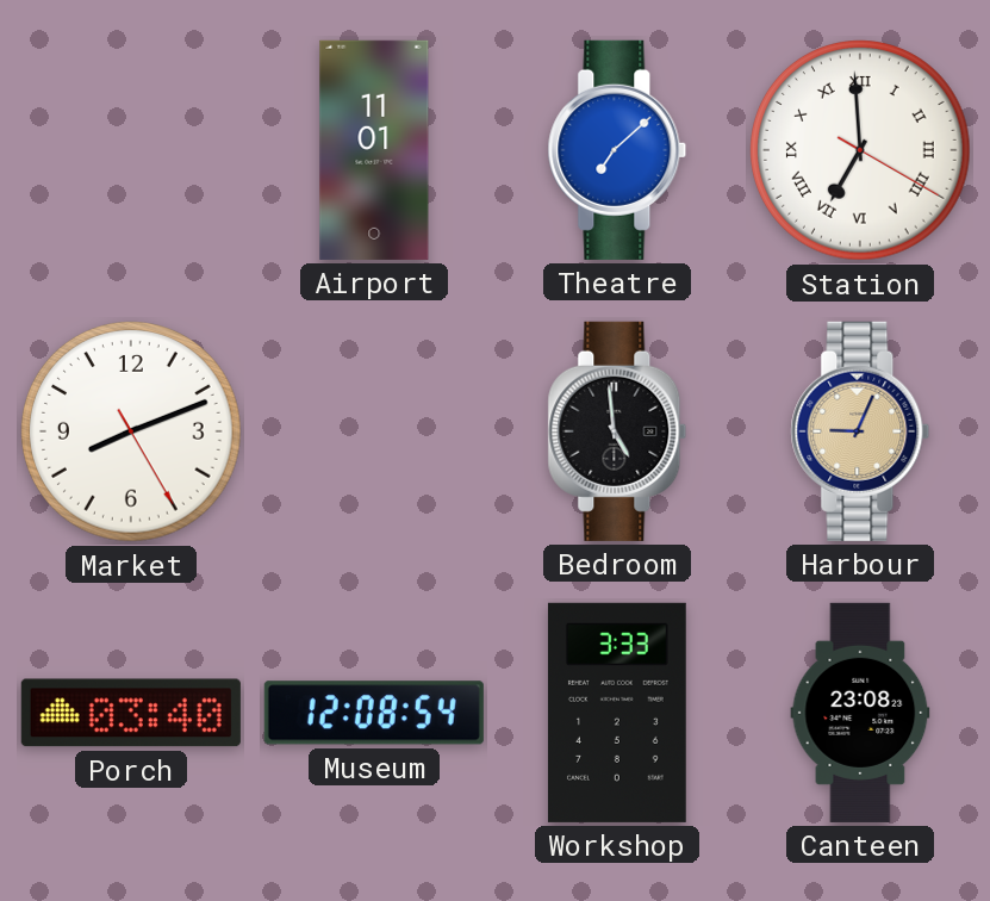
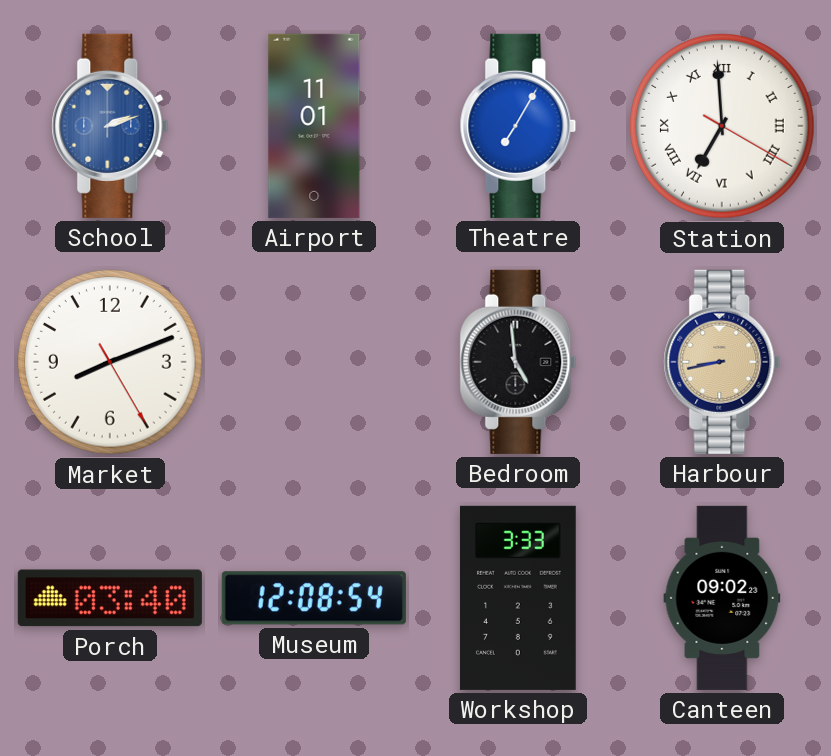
School: none -> 2:12 (110, 126)
Theatre: 7:08 -> 7:05 (518, 126)
Harbour: 9:04 -> 8:43 (722, 362)
Canteen: 23:08 -> 09:02 (722, 598)
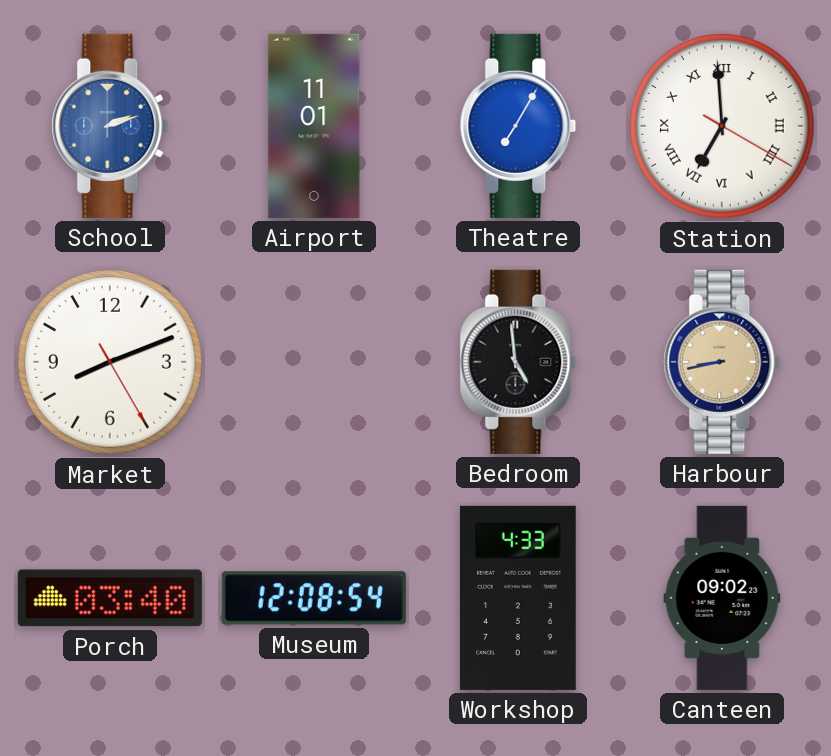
Workshop: 3:33 -> 4:33 (518, 598)
